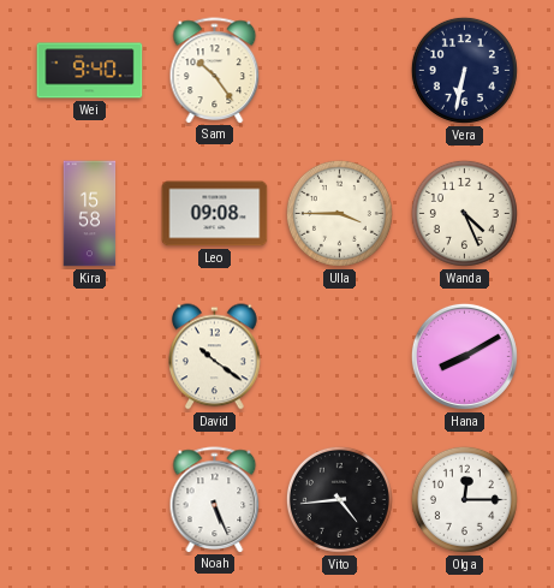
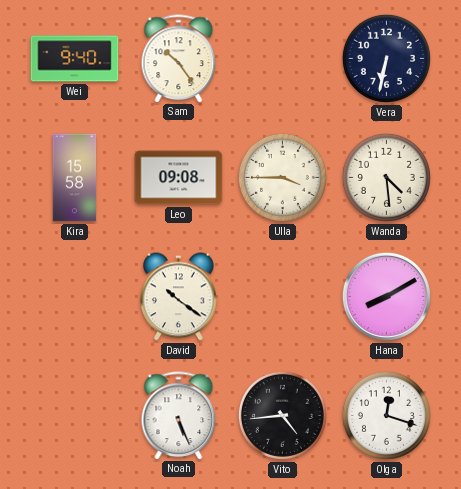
Wanda: 4:26 -> 4:29 (386, 177)
Olga: 12:15 -> 12:18 (386, 415)
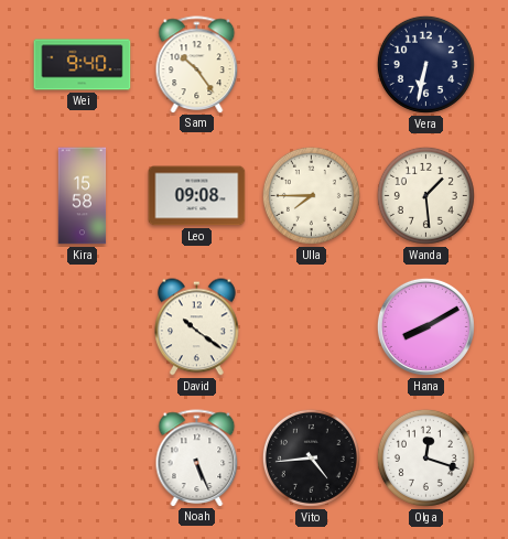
Ulla: 3:45 -> 7:45 (311, 195)
Wanda: 4:29 -> 1:29 (425, 195)
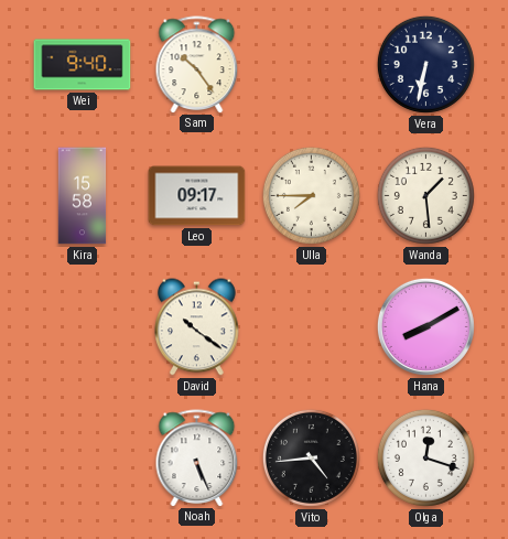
Leo: 09:08 -> 09:17 (197, 196)
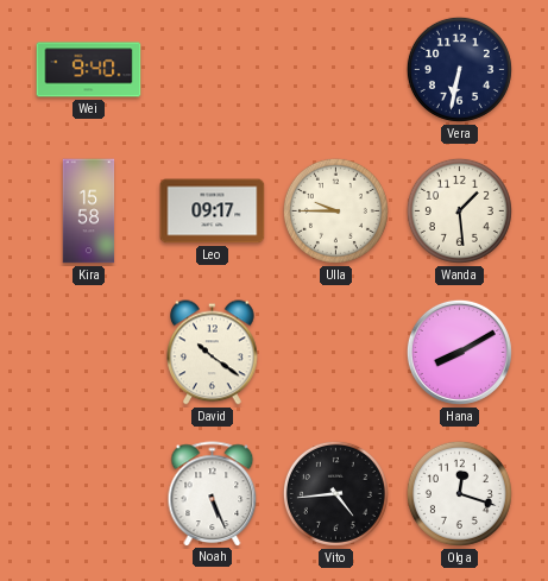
Sam: 10:24 -> none (197, 64)
Ulla: 7:45 -> 9:45 (335, 210)
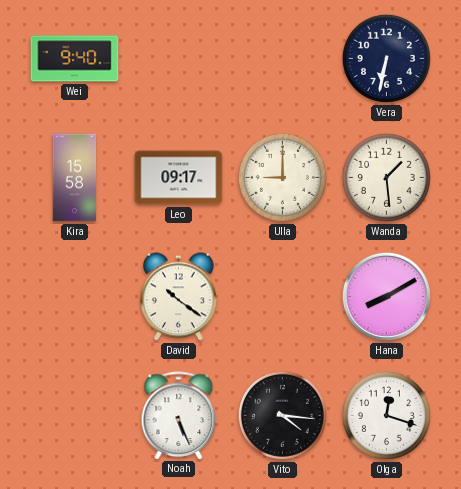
Ulla: 9:45 -> 9:00 (282, 177)
Vito: 4:44 -> 4:16 (282, 415)
